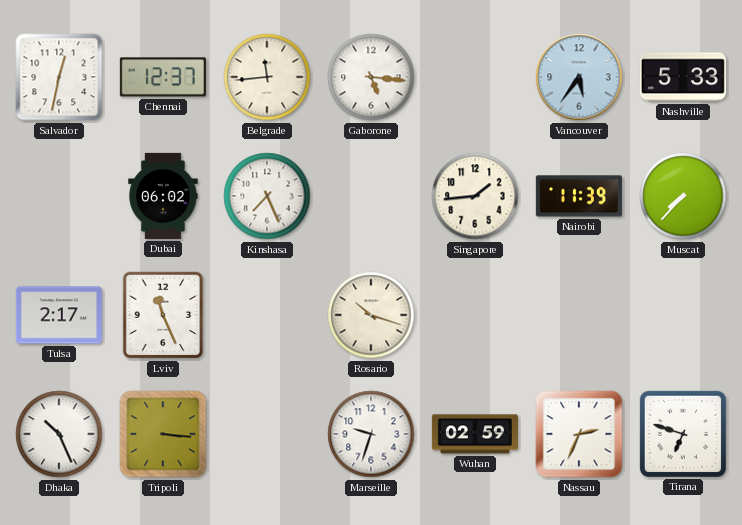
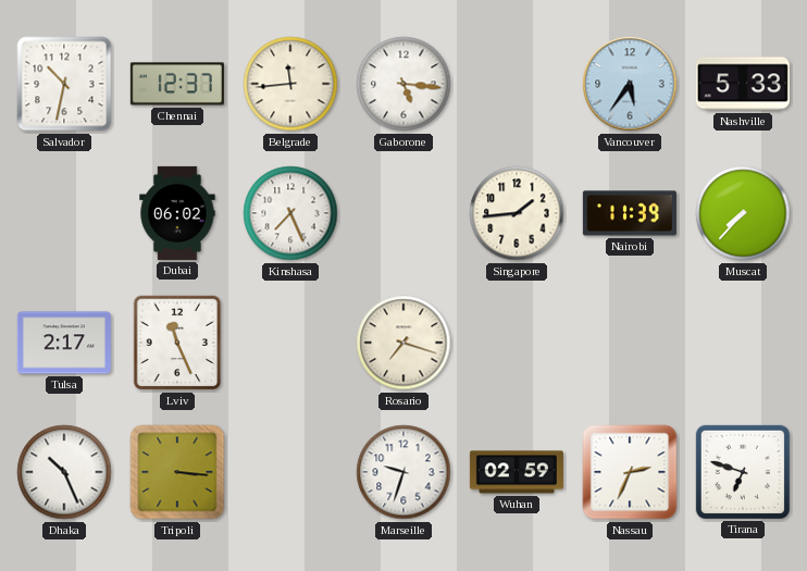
Salvador: 12:32 -> 10:32 (64, 84)
Rosario: 10:18 -> 7:18 (403, 343)
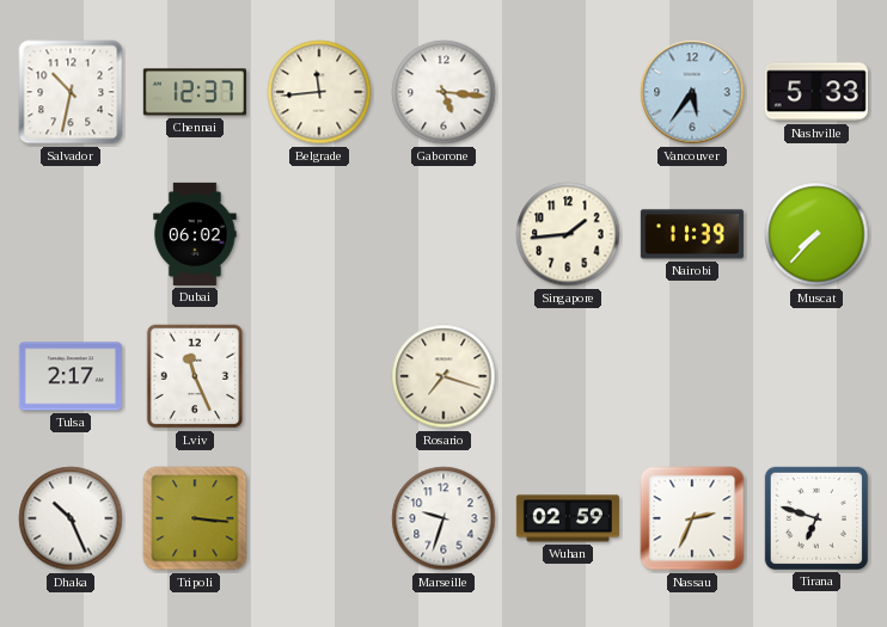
Kinshasa: 7:26 -> none (290, 213)
